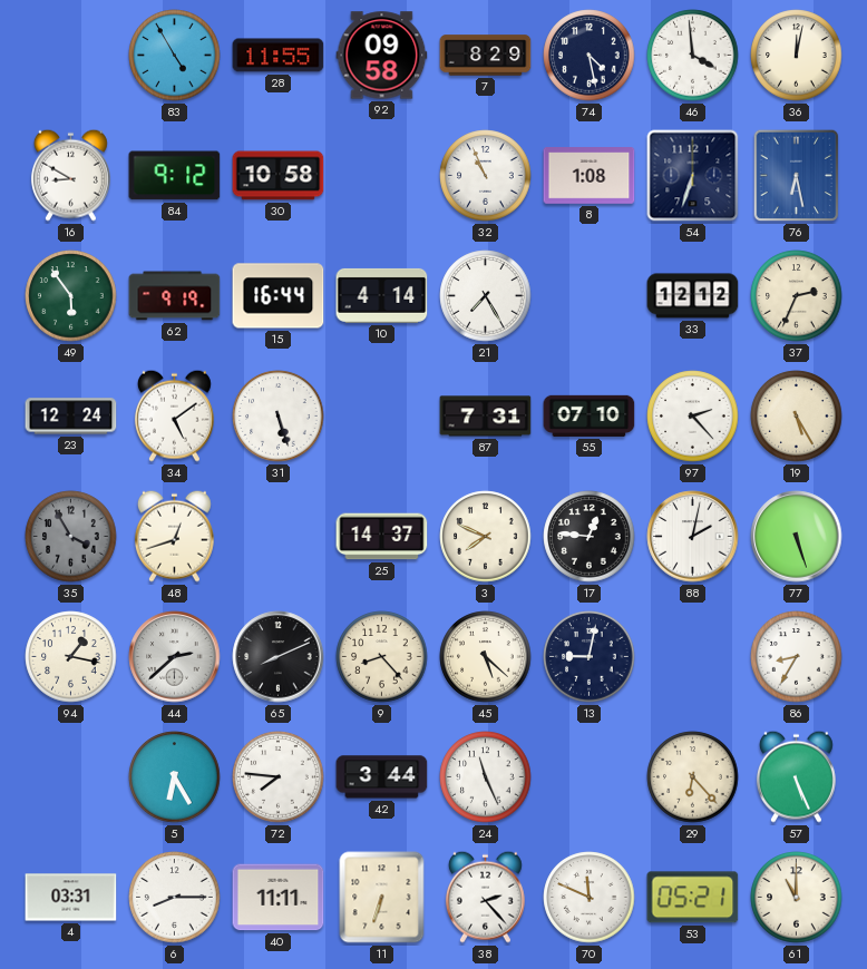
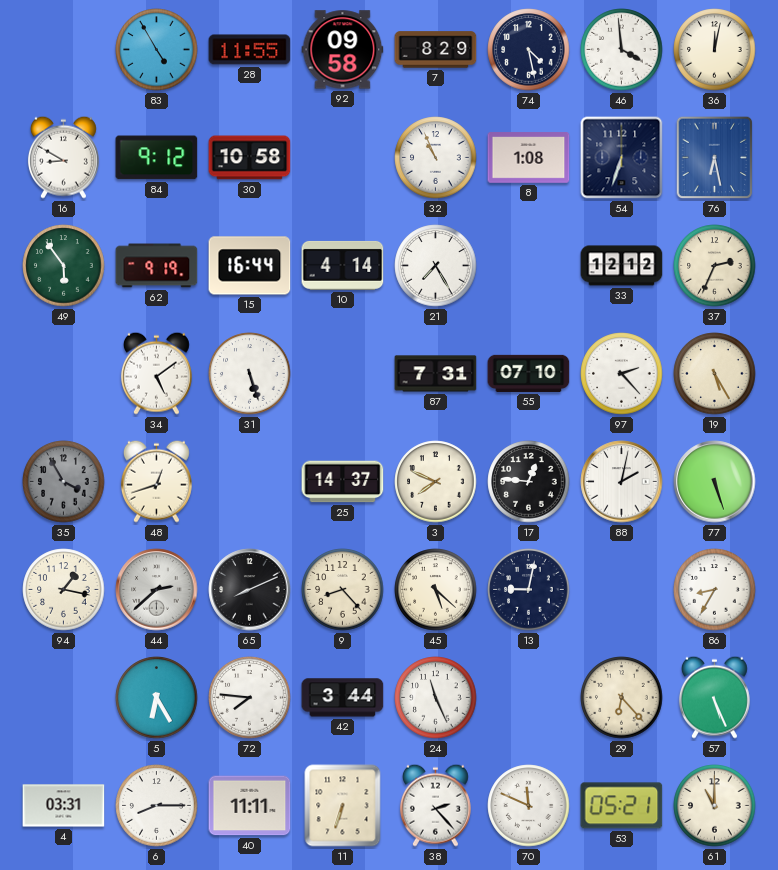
23: 12:24 -> none (71, 417)
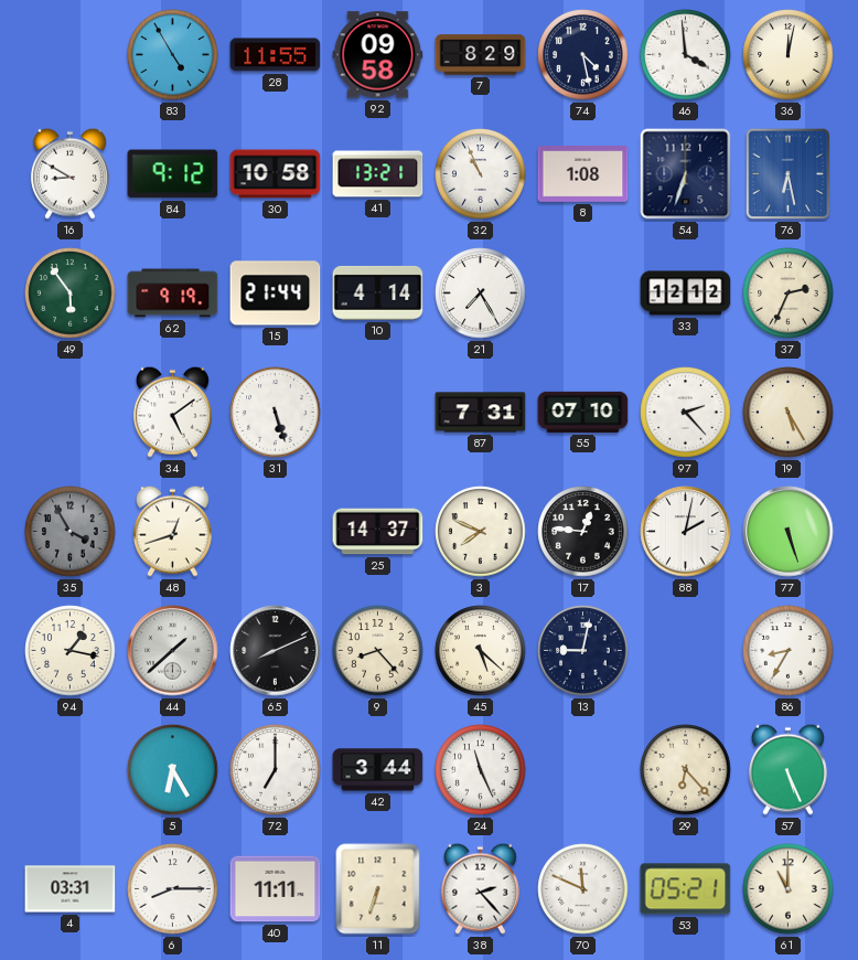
41: none -> 13:21 (378, 174)
15: 16:44 -> 21:44 (276, 294)
44: 2:38 -> 1:38 (173, 651)
72: 7:46 -> 7:00 (276, 770)
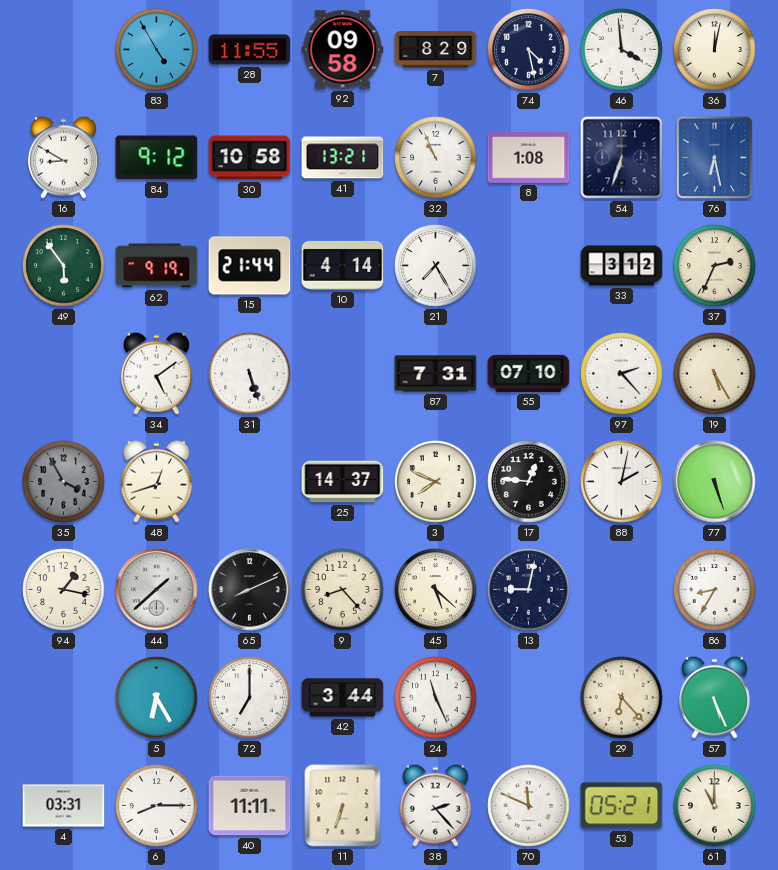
33: 12:12 -> 3:12 (622, 266)
